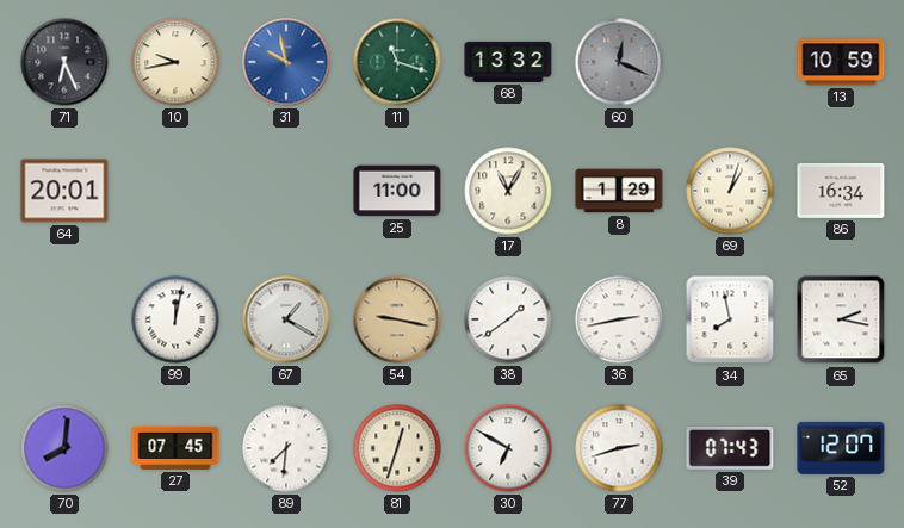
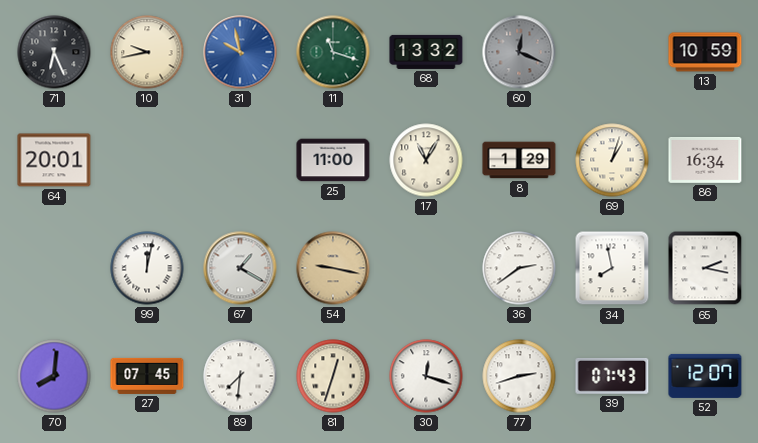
38: 1:39 -> none (508, 319)
36: 2:43 -> 2:39 (519, 268)
30: 6:50 -> 12:18 (426, 376)
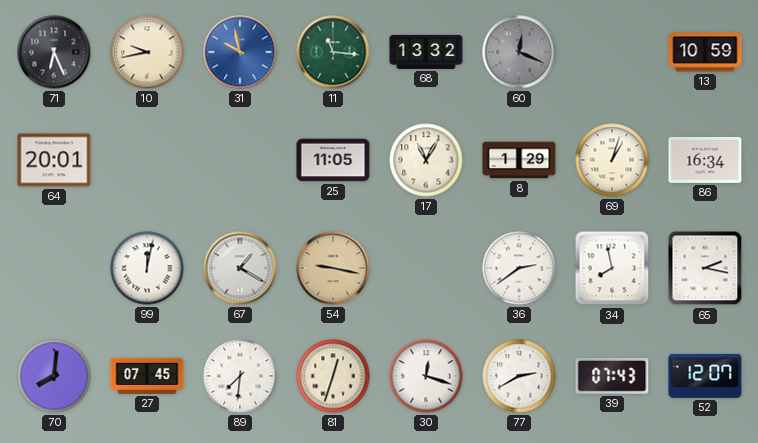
11: 11:18 -> 11:16 (333, 52)
25: 11:00 -> 11:05 (333, 160)
77: 2:42 -> 2:40 (519, 376)
